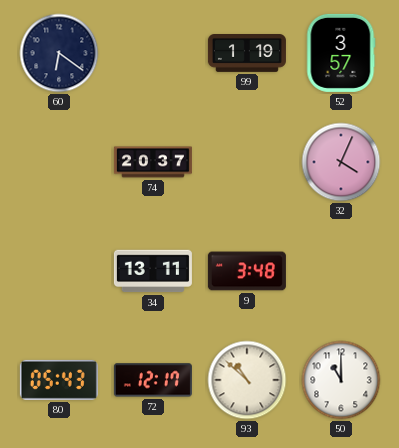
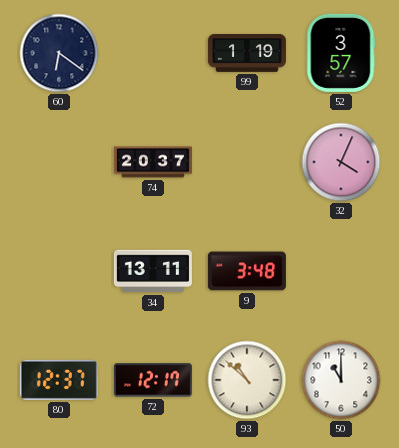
80: 05:43 -> 12:37 (59, 380)
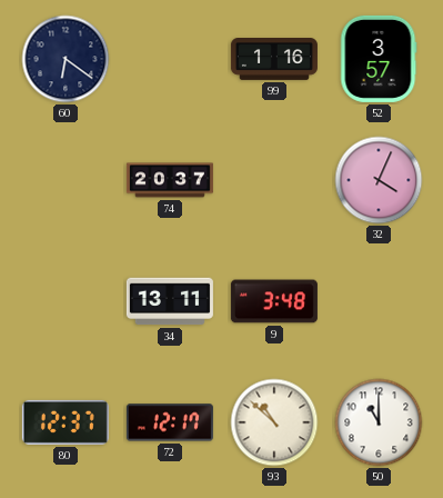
99: 1:19 -> 1:16 (274, 60)
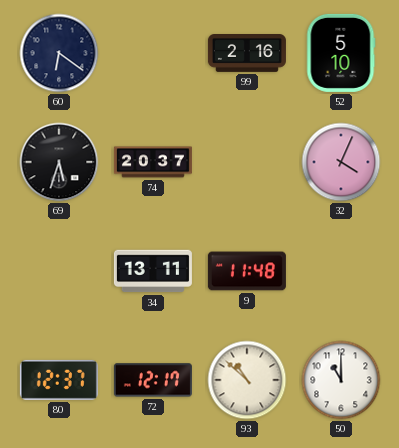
99: 1:16 -> 2:16 (247, 54)
52: 3:57 -> 5:10 (341, 53)
69: none -> 5:33 (59, 162)
9: 3:48 -> 11:48 (247, 271)
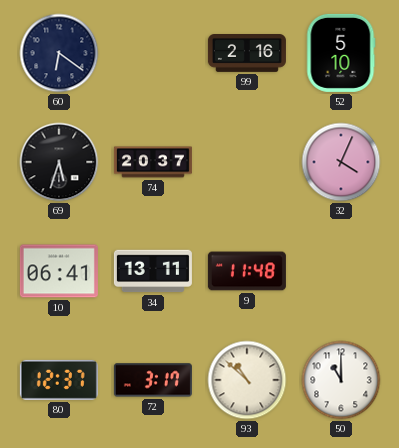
10: none -> 06:41 (59, 271)
72: 12:17 -> 3:17 (153, 380)
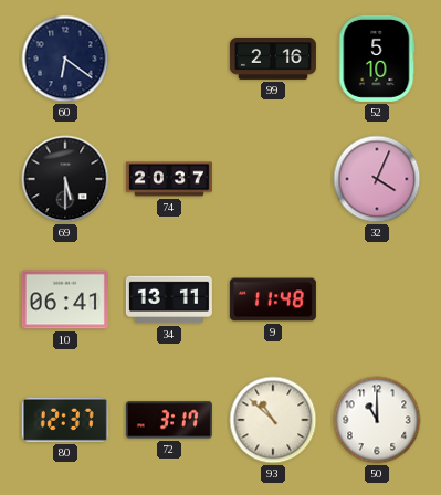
69: 5:33 -> 5:30 (65, 179)
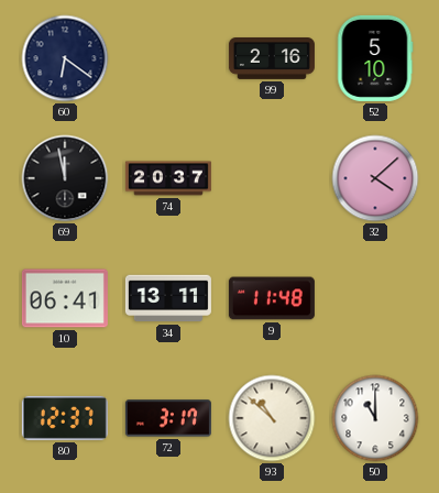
69: 5:30 -> 11:58 (65, 178)
32: 4:04 -> 4:08 (375, 178)
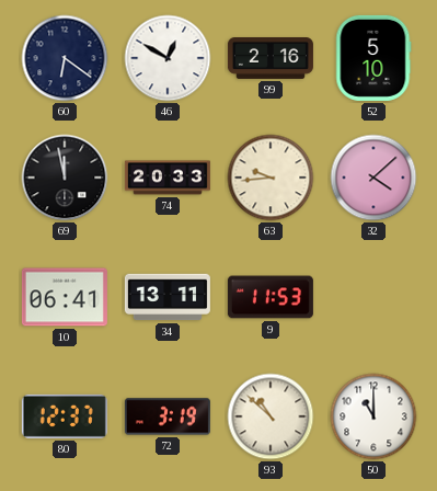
46: none -> 12:50 (168, 58)
74: 20:37 -> 20:33 (168, 178)
63: none -> 9:44 (271, 178)
9: 11:48 -> 11:53 (271, 297)
72: 3:17 -> 3:19 (168, 416)
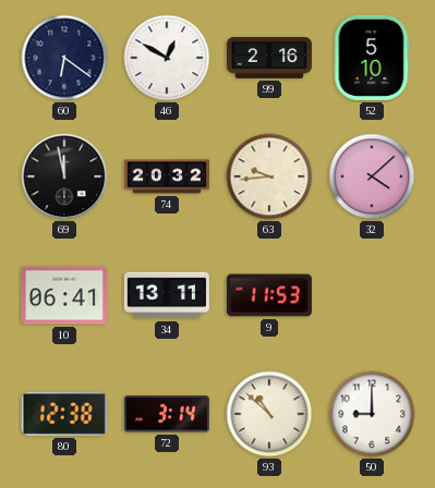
74: 20:33 -> 20:32 (167, 176)
80: 12:37 -> 12:38 (64, 414)
72: 3:19 -> 3:14 (167, 414)
50: 11:00 -> 9:00 (372, 414)
